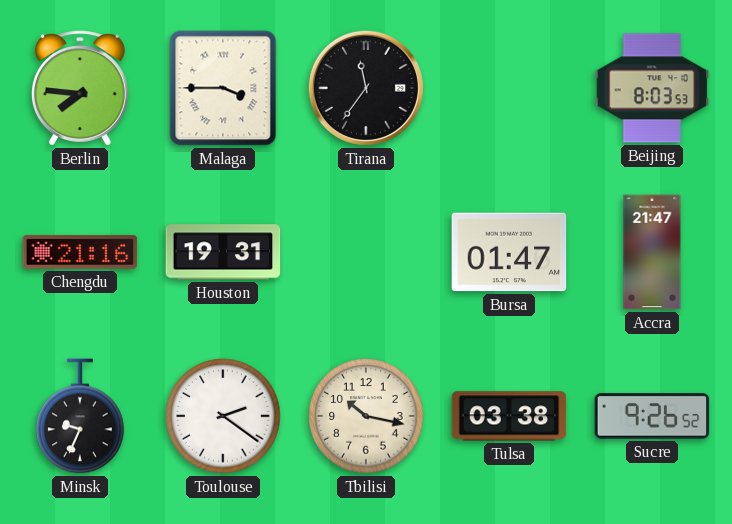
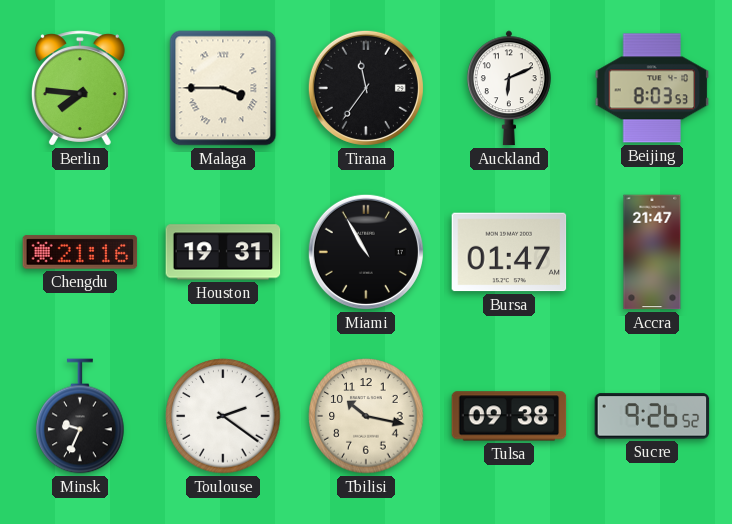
Auckland: none -> 6:11 (509, 88)
Miami: none -> 10:55 (366, 252)
Tulsa: 03:38 -> 09:38 (509, 416)
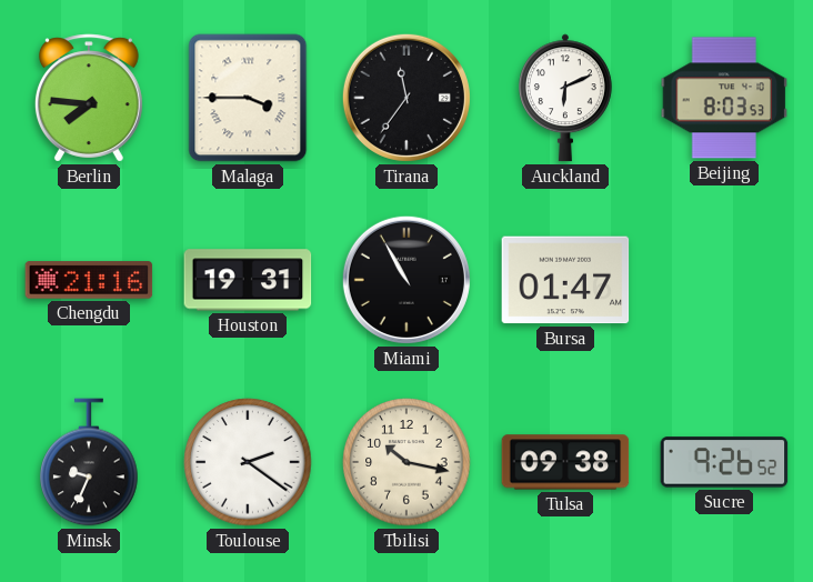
Accra: 21:47 -> none (652, 252)
